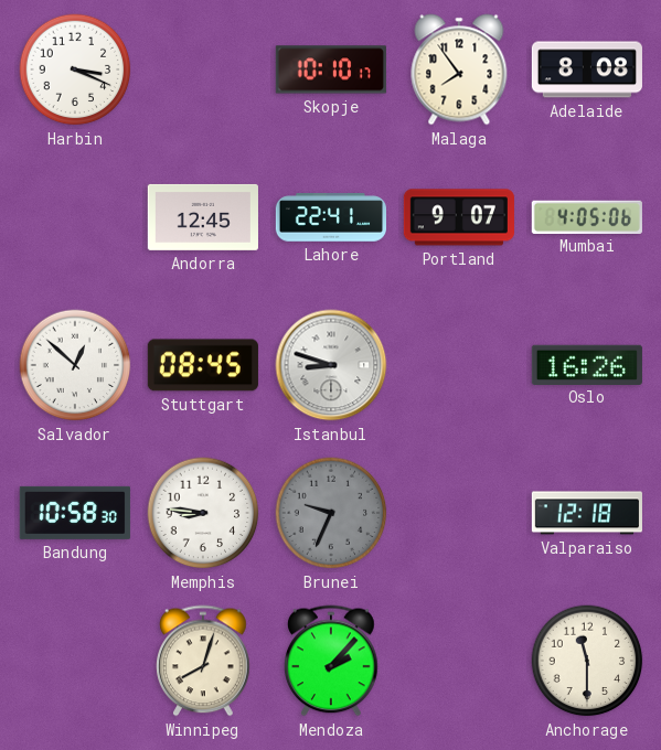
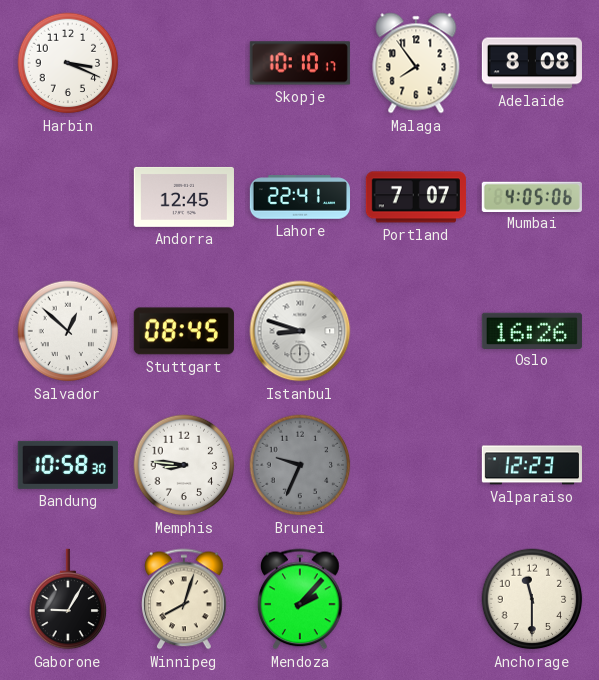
Portland: 9:07 -> 7:07 (416, 197)
Valparaiso: 12:18 -> 12:23 (532, 465)
Gaborone: none -> 9:05 (68, 599)
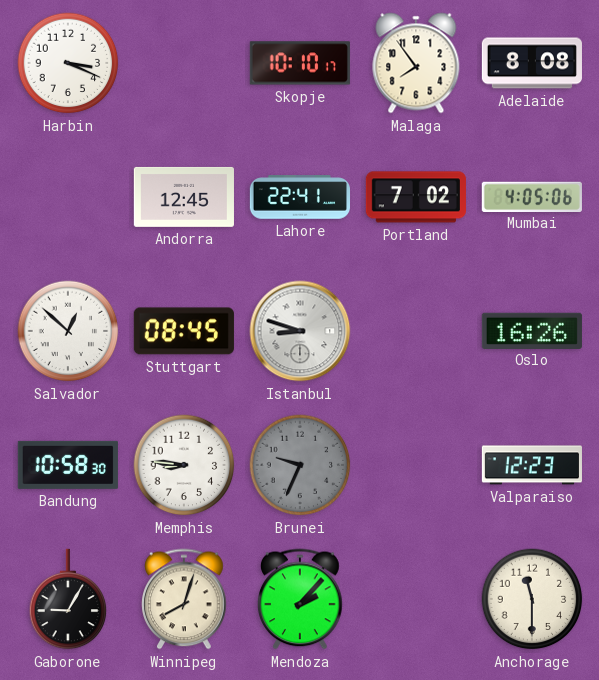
Portland: 7:07 -> 7:02 (416, 197)
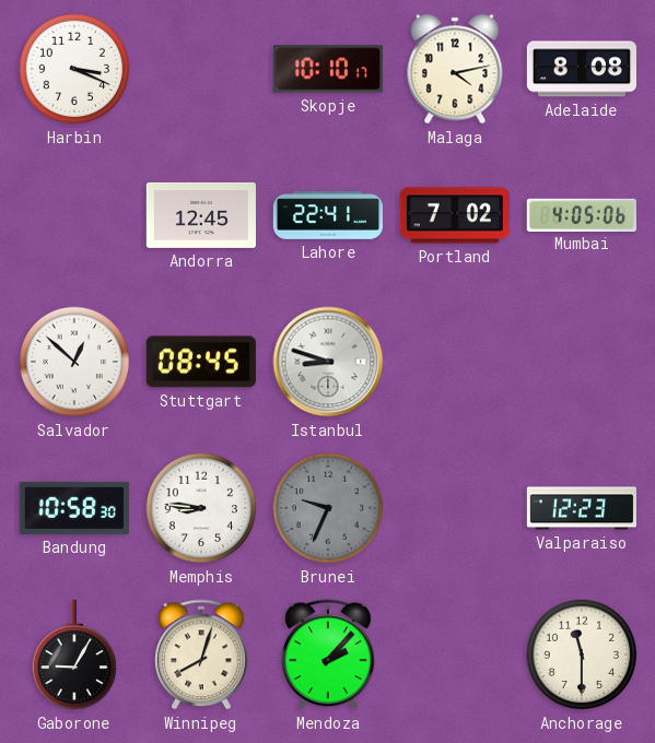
Malaga: 7:54 -> 4:13 (455, 69)
Oslo: 16:26 -> none (532, 330)
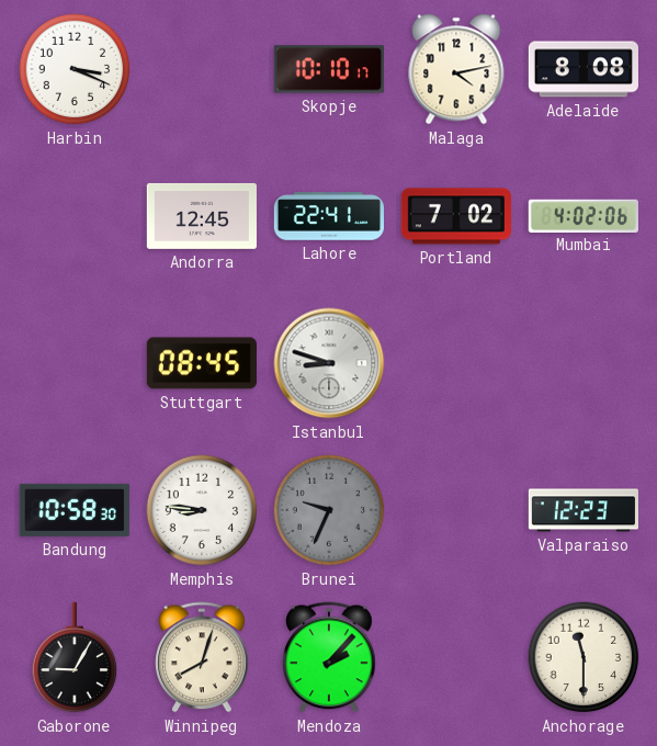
Mumbai: 4:05 -> 4:02 (584, 215)
Salvador: 12:52 -> none (74, 362)
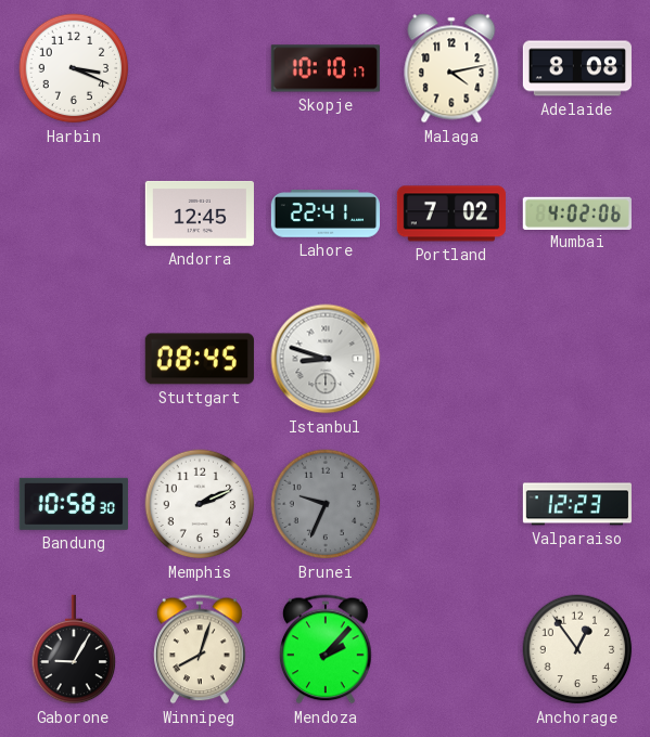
Memphis: 8:46 -> 2:11 (200, 504)
Anchorage: 11:30 -> 12:54 (577, 649)
